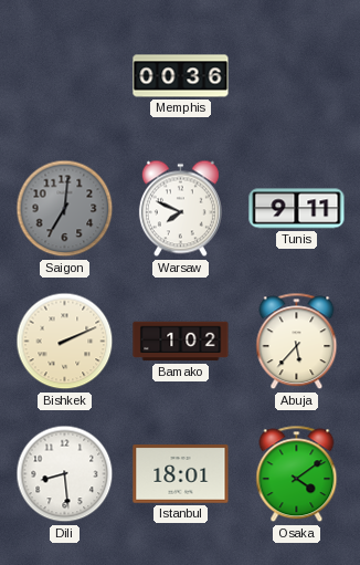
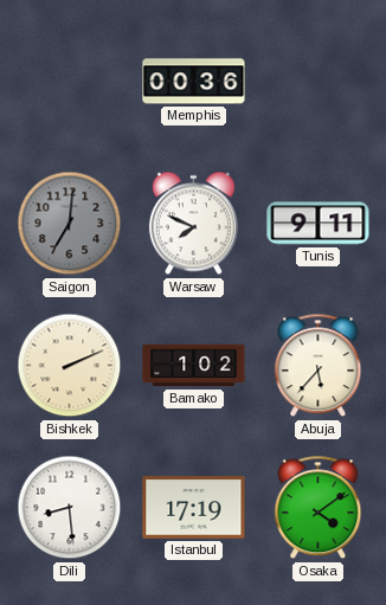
Istanbul: 18:01 -> 17:19 (194, 508)
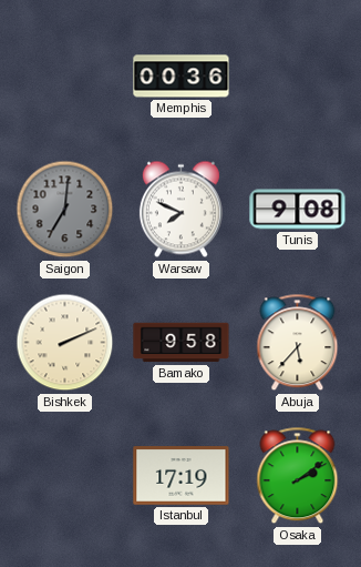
Tunis: 9:11 -> 9:08 (298, 210)
Bamako: 1:02 -> 9:58 (182, 343)
Dili: 8:29 -> none (70, 508)
Osaka: 4:09 -> 2:09 (298, 476)
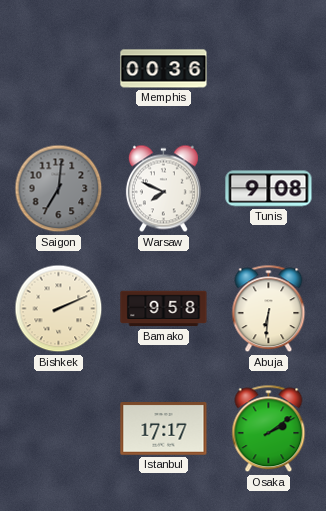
Abuja: 5:37 -> 6:31 (269, 309)
Istanbul: 17:19 -> 17:17 (164, 429)
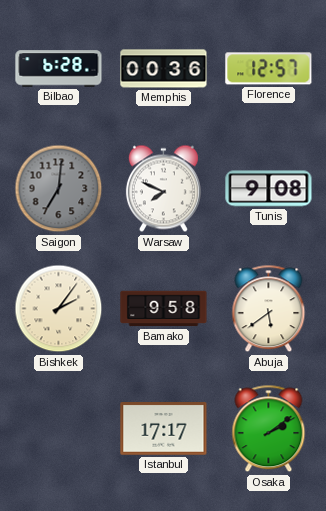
Bilbao: none -> 6:28 (59, 69)
Florence: none -> 12:57 (269, 69)
Bishkek: 2:11 -> 2:06 (59, 309)
Abuja: 6:31 -> 5:39 (269, 309)
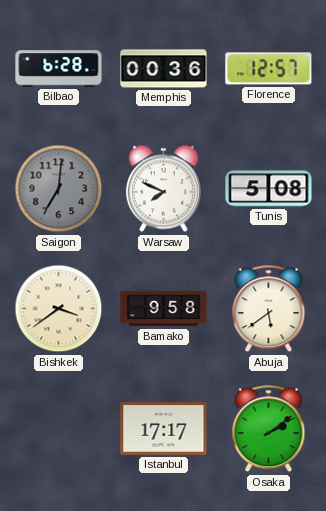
Tunis: 9:08 -> 5:08 (269, 189)
Bishkek: 2:06 -> 3:39 (59, 309)
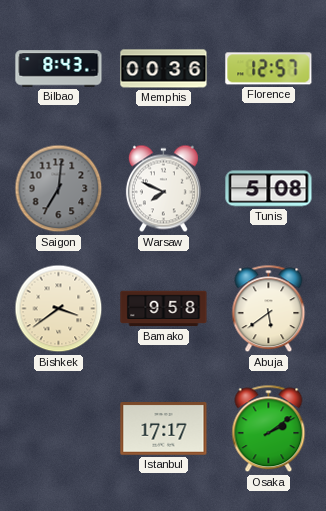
Bilbao: 6:28 -> 8:43 (59, 69)
